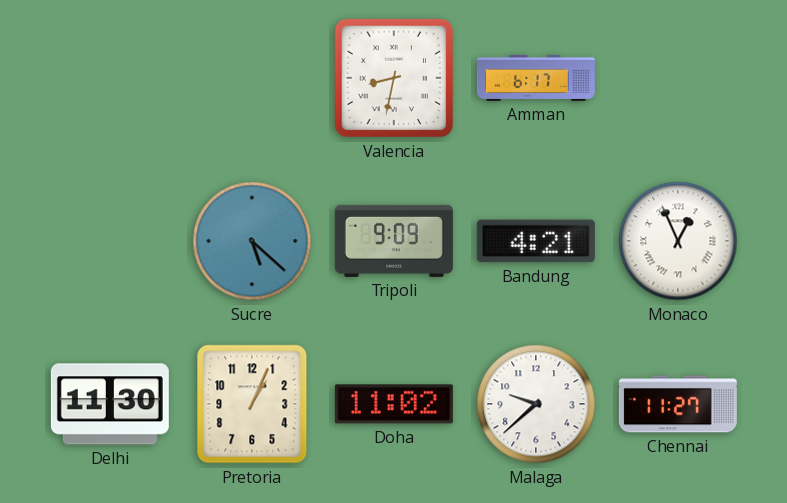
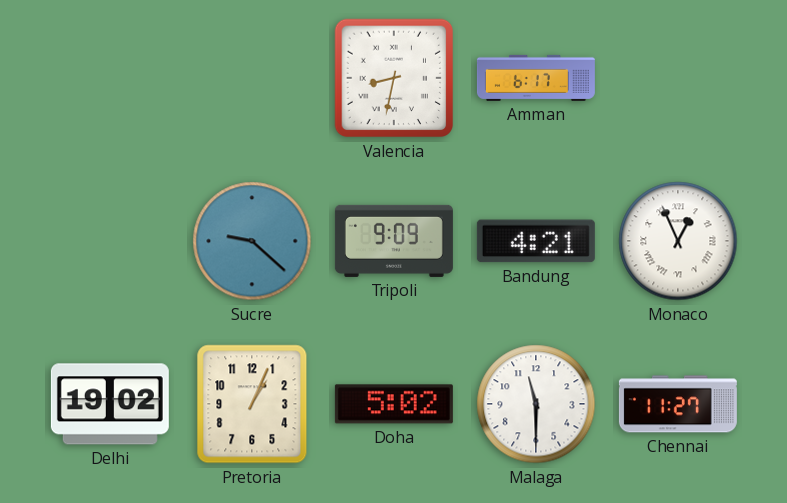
Sucre: 5:22 -> 9:22 (252, 241)
Delhi: 11:30 -> 19:02 (110, 404)
Doha: 11:02 -> 5:02 (394, 404)
Malaga: 9:38 -> 11:30 (536, 404)
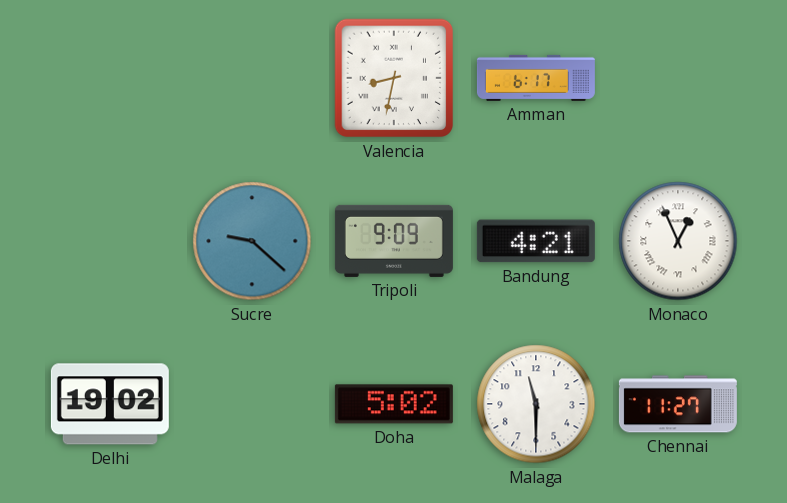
Pretoria: 1:04 -> none (252, 404)
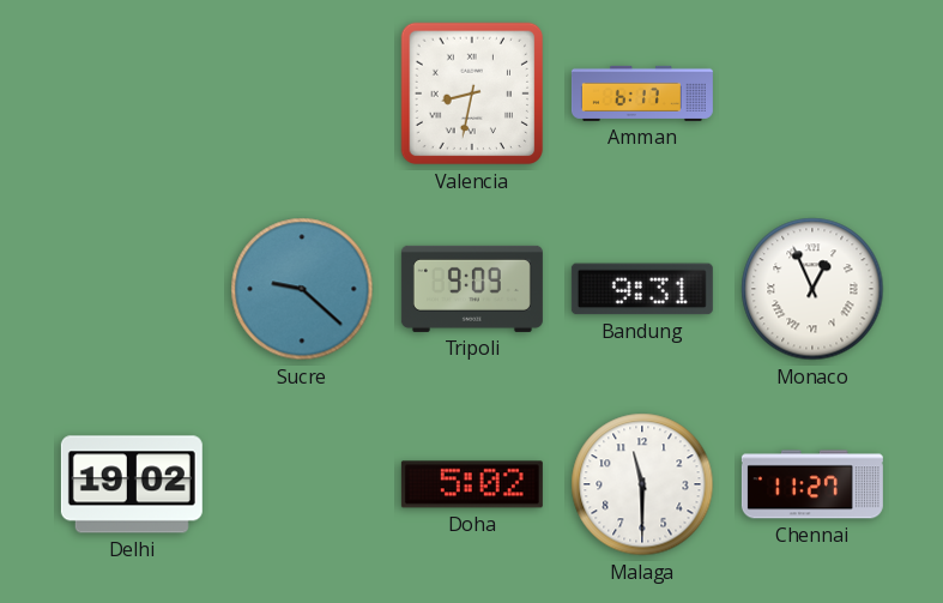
Bandung: 4:21 -> 9:31 (642, 289)
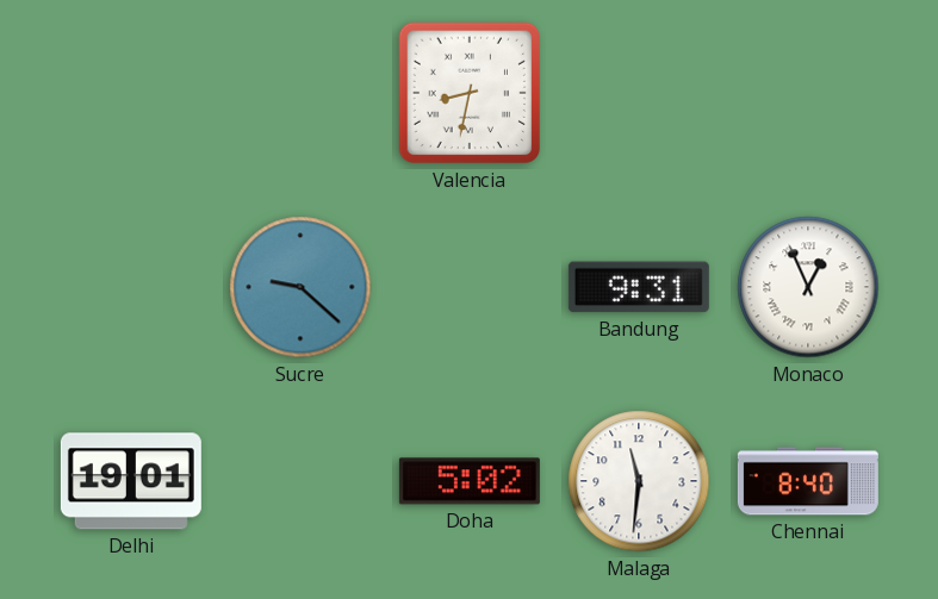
Amman: 6:17 -> none (642, 94)
Tripoli: 9:09 -> none (472, 289)
Delhi: 19:02 -> 19:01 (131, 481)
Malaga: 11:30 -> 11:31 (639, 481)
Chennai: 11:27 -> 8:40 (808, 481)
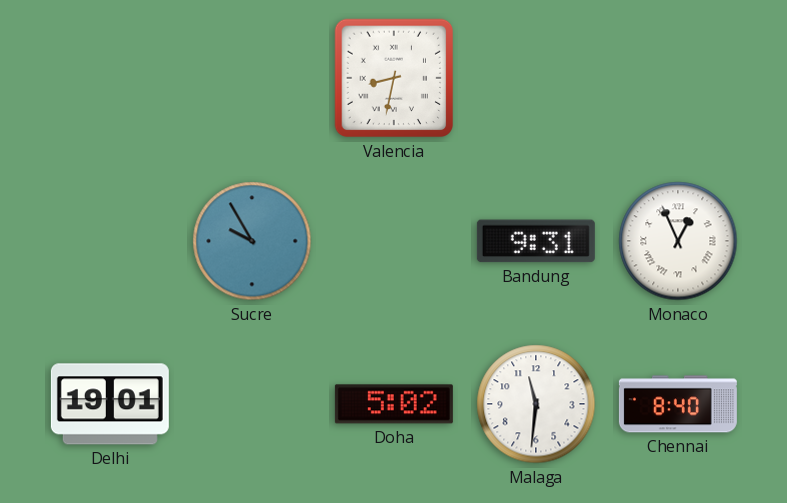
Sucre: 9:22 -> 9:55 (252, 241)
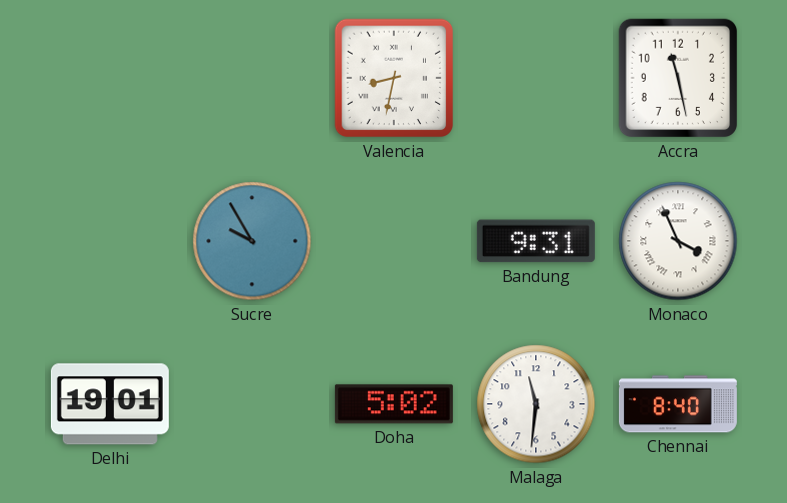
Accra: none -> 11:28 (678, 78)
Monaco: 12:56 -> 3:56 (678, 241)
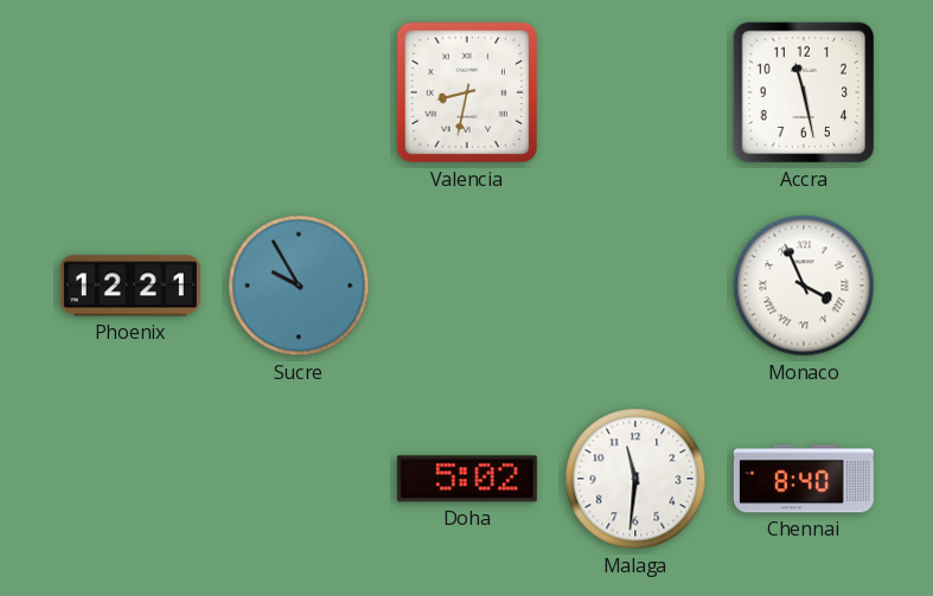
Phoenix: none -> 12:21 (130, 286)
Bandung: 9:31 -> none (536, 241)
Delhi: 19:01 -> none (110, 404)
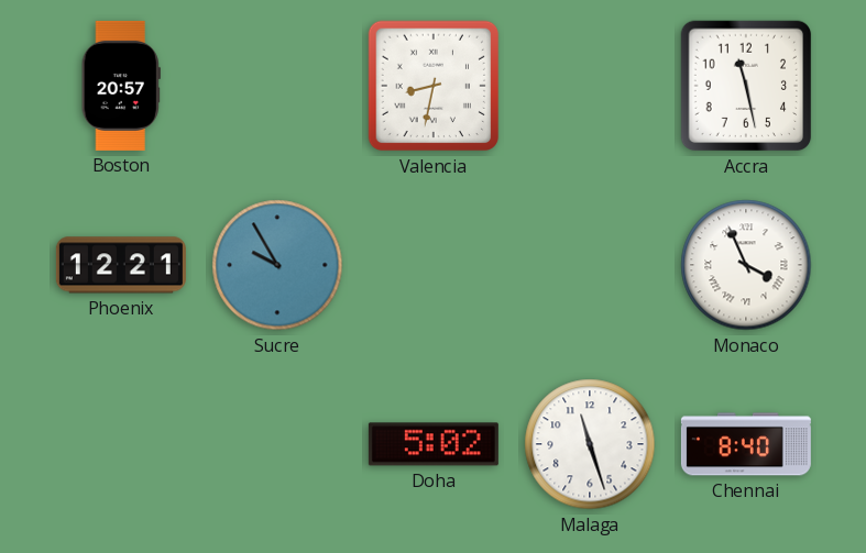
Boston: none -> 20:57 (121, 86)
Malaga: 11:31 -> 11:27 (590, 444)
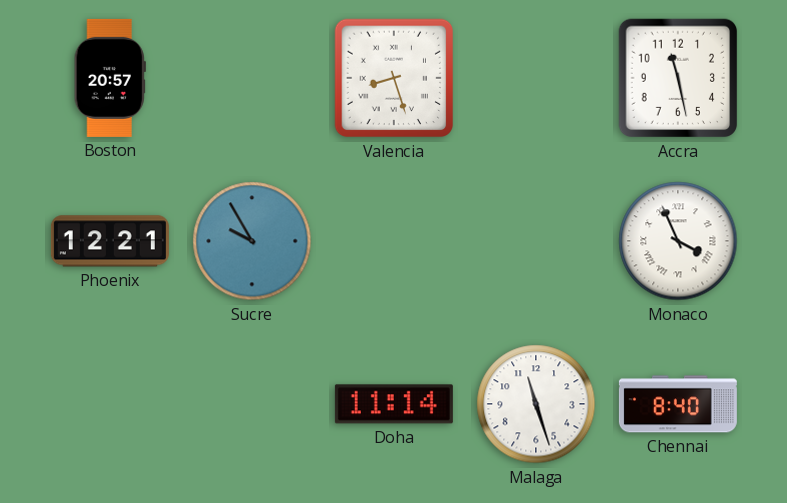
Valencia: 8:32 -> 8:27 (394, 78)
Doha: 5:02 -> 11:14 (394, 404)
